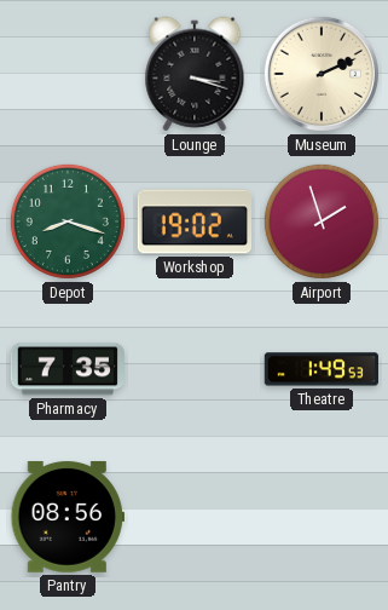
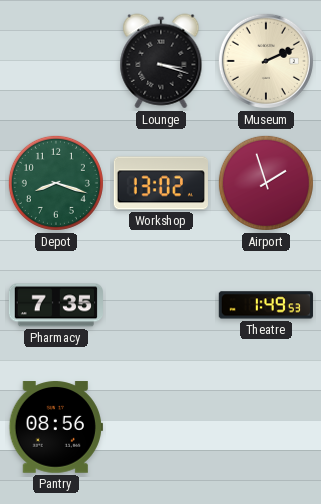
Workshop: 19:02 -> 13:02 (161, 183)
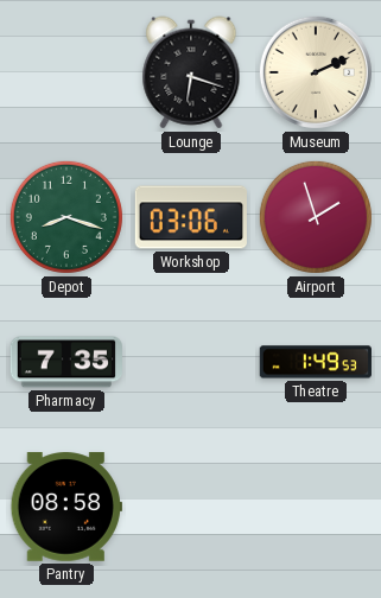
Lounge: 3:18 -> 6:18 (191, 72)
Workshop: 13:02 -> 03:06 (191, 217)
Pantry: 08:56 -> 08:58 (66, 507)
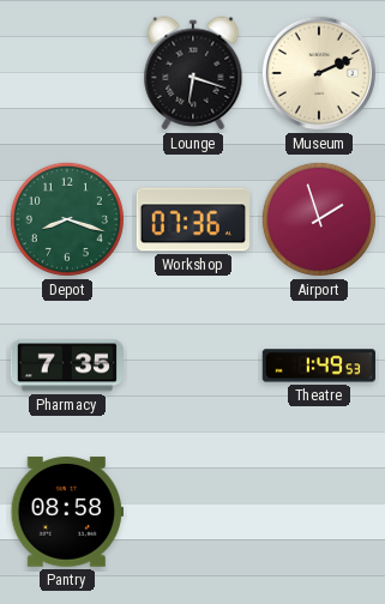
Workshop: 03:06 -> 07:36 (193, 219)
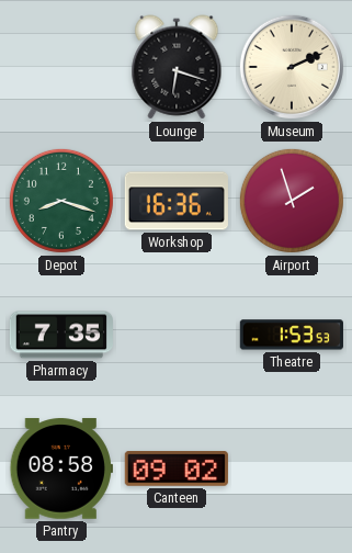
Workshop: 07:36 -> 16:36 (177, 201)
Theatre: 1:49 -> 1:53 (292, 335)
Canteen: none -> 09:02 (177, 470)
